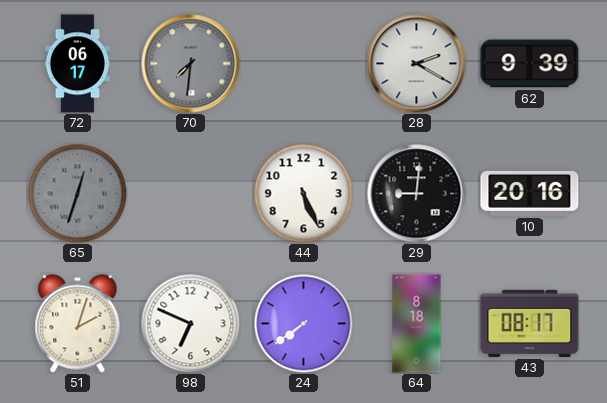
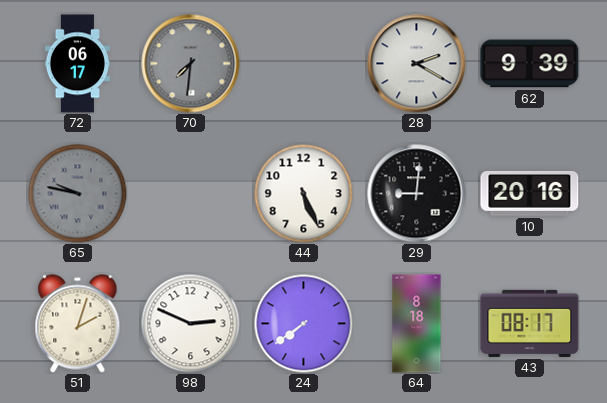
65: 12:33 -> 9:47 (78, 194)
98: 6:49 -> 2:49 (191, 324)
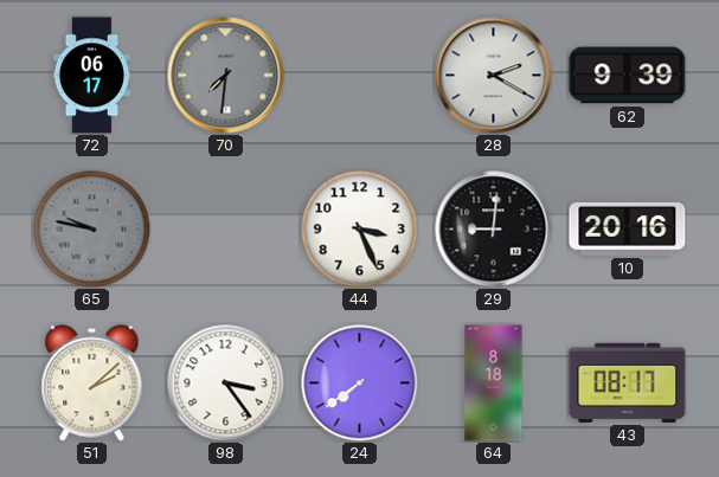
44: 5:26 -> 3:26 (360, 230)
51: 2:03 -> 2:08 (92, 383)
98: 2:49 -> 3:24 (226, 383)
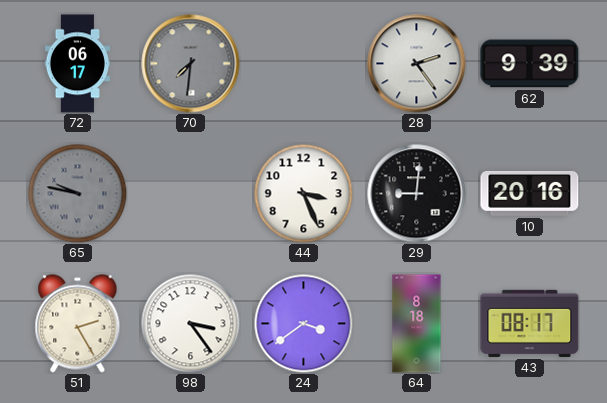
28: 2:20 -> 2:24 (417, 64)
51: 2:08 -> 2:25 (78, 324)
24: 7:39 -> 3:39 (304, 324)
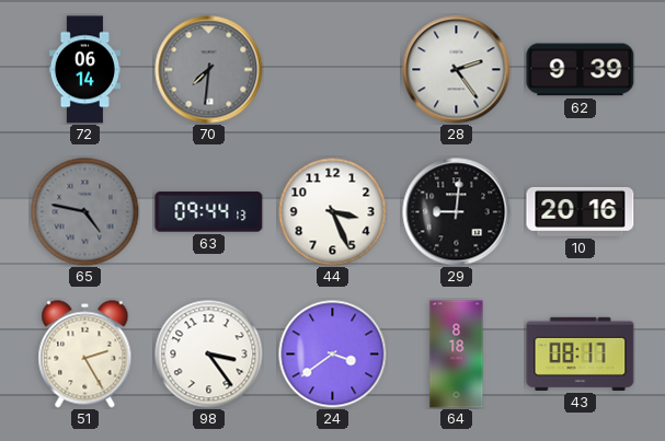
72: 06:17 -> 06:14 (84, 70)
65: 9:47 -> 4:47 (85, 212)
63: none -> 09:44 (209, 212)
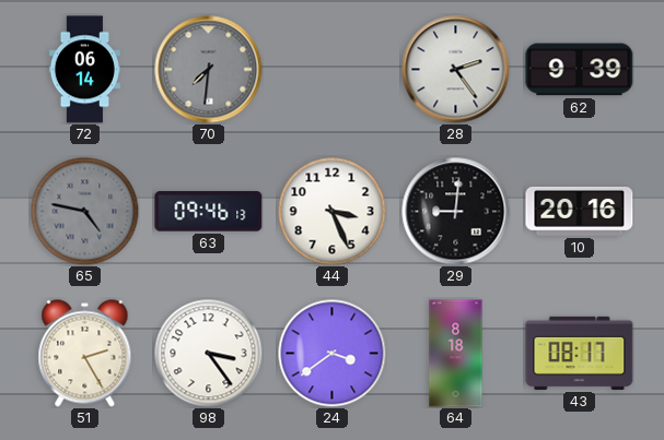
63: 09:44 -> 09:46 (209, 212)
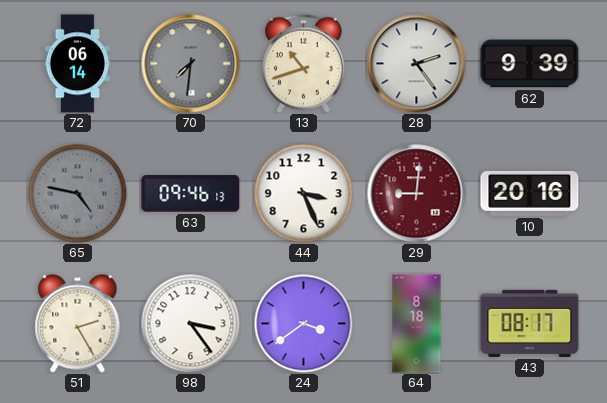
13: none -> 10:42 (304, 63)
29 dial: black -> burgundy (417, 194)
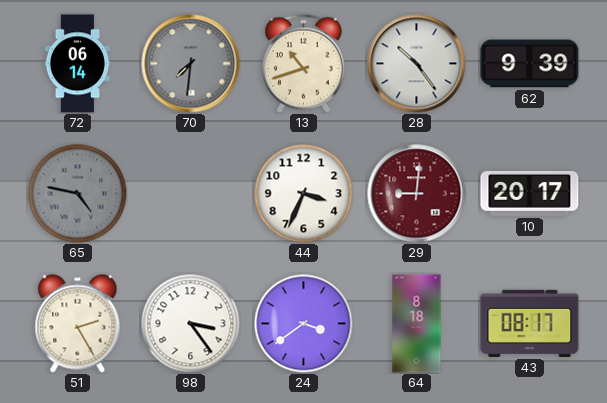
28: 2:24 -> 10:24 (417, 64)
63: 09:46 -> none (191, 194)
44: 3:26 -> 3:34 (304, 194)
10: 20:16 -> 20:17 (530, 193)
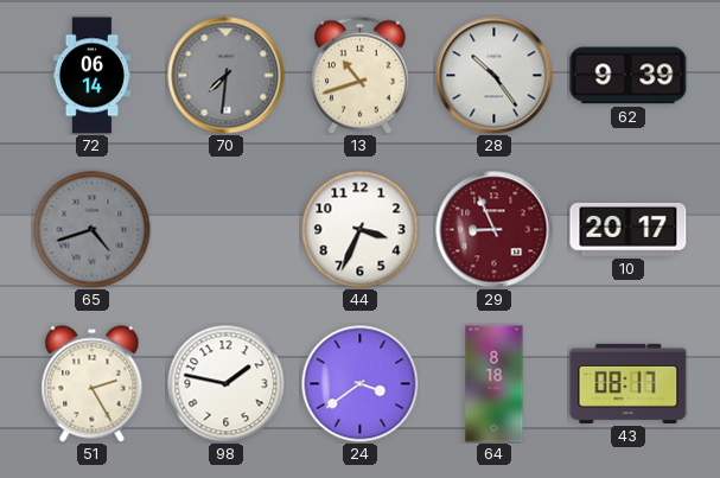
65: 4:47 -> 4:42 (93, 230)
29: 9:01 -> 8:56 (495, 230)
98: 3:24 -> 1:47 (227, 384)
